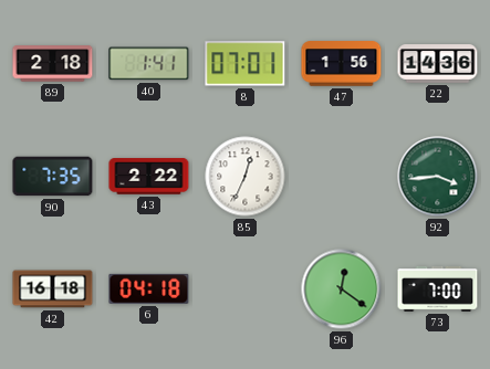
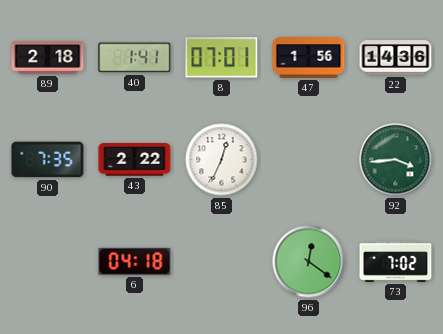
42: 16:18 -> none (53, 289)
73: 7:00 -> 7:02 (396, 262)
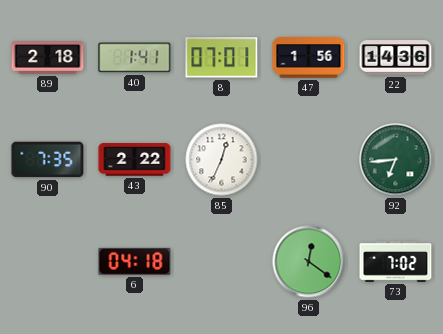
92: 3:44 -> 6:44 (396, 160)
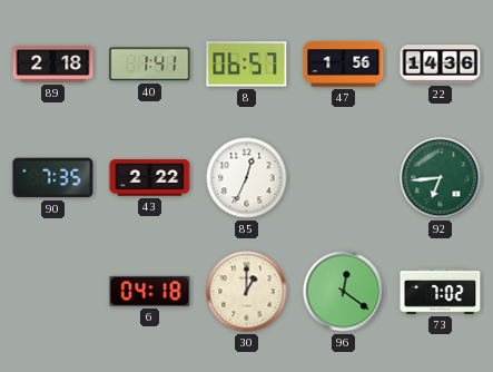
8: 07:01 -> 06:57 (247, 65)
30: none -> 1:00 (247, 292)
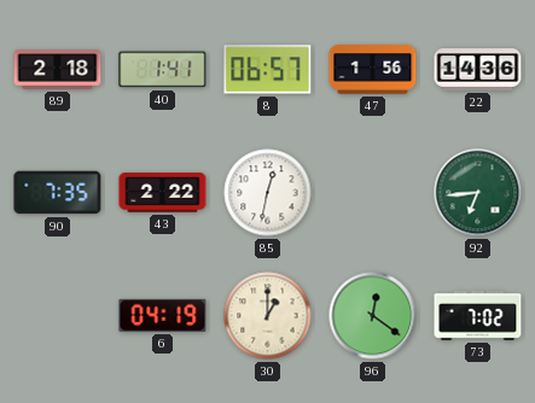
85: 12:34 -> 12:32 (268, 193)
6: 04:18 -> 04:19 (163, 315)
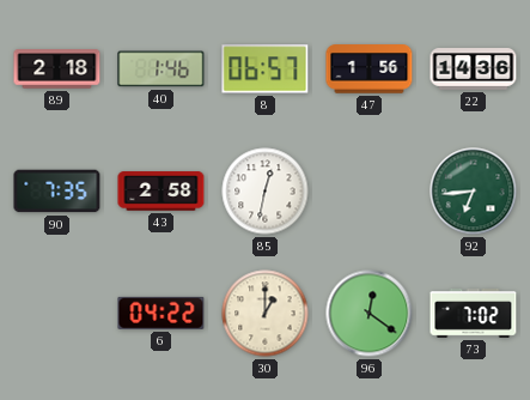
40: 1:41 -> 1:46 (162, 69)
43: 2:22 -> 2:58 (162, 192)
6: 04:19 -> 04:22 (162, 313)
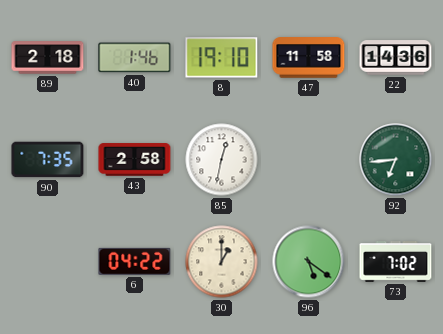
8: 06:57 -> 19:10 (222, 58)
47: 1:56 -> 11:58 (309, 58)
96: 12:21 -> 5:21 (309, 262)
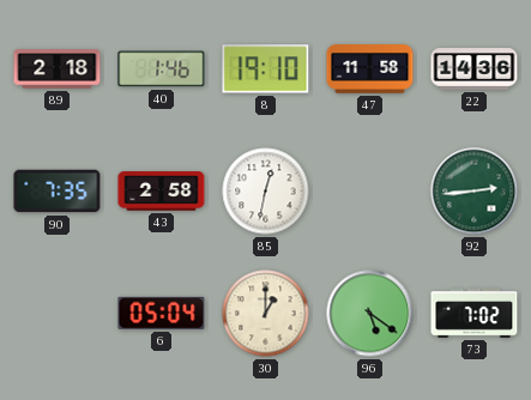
92: 6:44 -> 2:44 (475, 192)
6: 04:22 -> 05:04 (162, 313)
